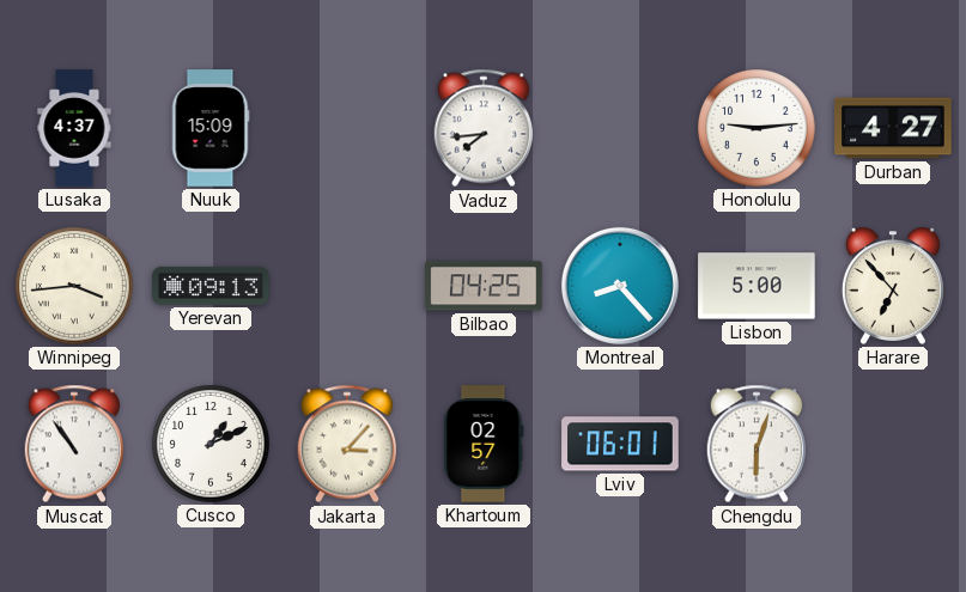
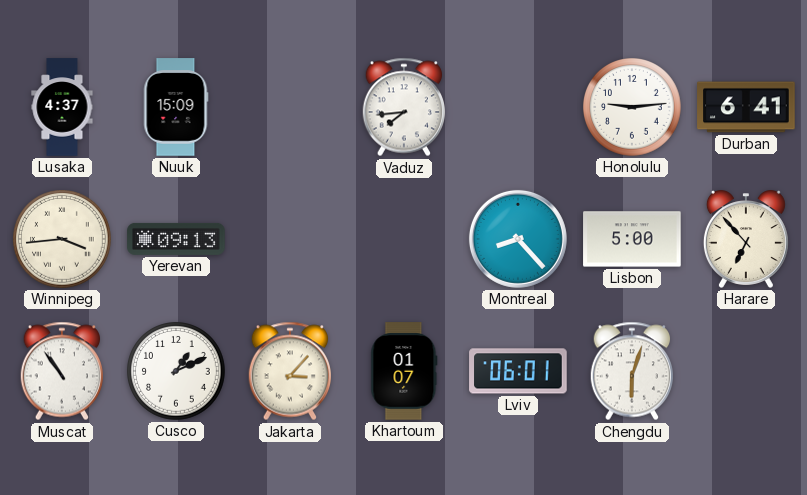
Durban: 4:27 -> 6:41 (746, 107)
Bilbao: 04:25 -> none (484, 286)
Khartoum: 02:57 -> 01:07 (404, 371)
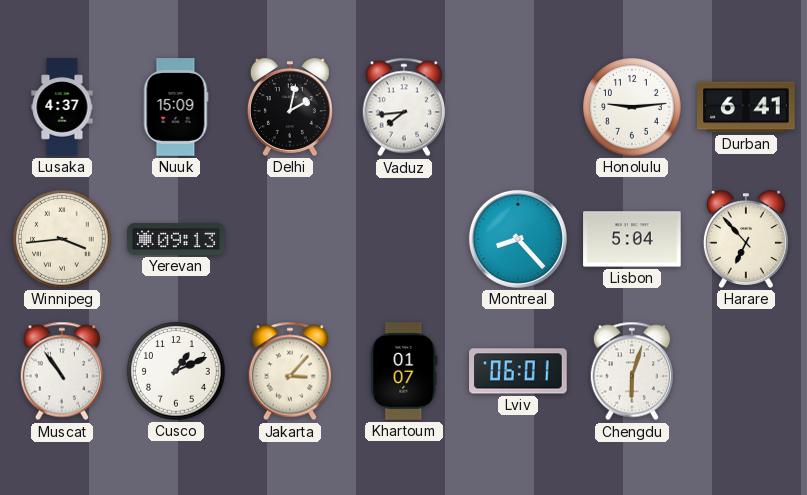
Delhi: none -> 2:02 (290, 107)
Lisbon: 5:00 -> 5:04 (632, 239)
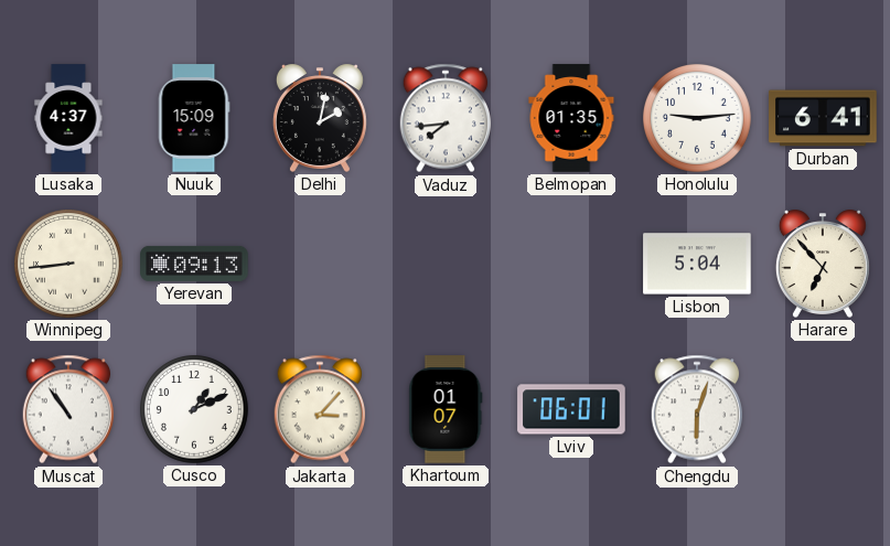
Belmopan: none -> 01:35 (571, 118)
Winnipeg: 3:44 -> 8:44 (69, 265)
Montreal: 8:23 -> none (518, 239)
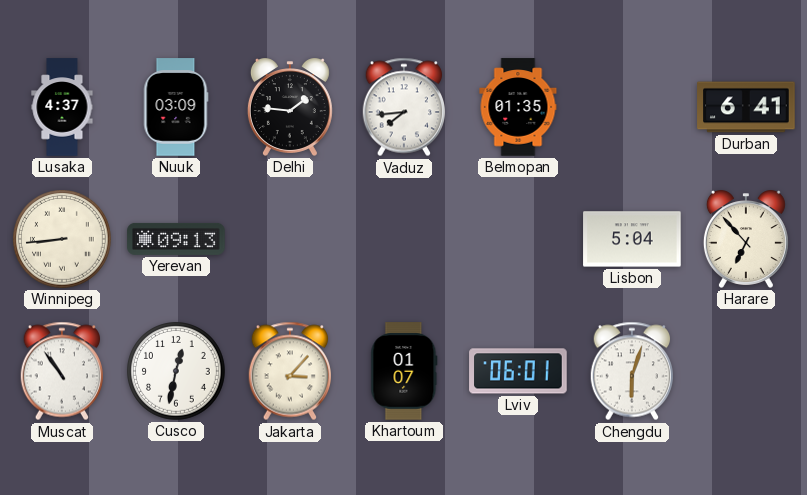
Nuuk: 15:09 -> 03:09 (176, 107)
Delhi: 2:02 -> 1:46 (290, 107)
Honolulu: 9:14 -> none (698, 119)
Cusco: 1:11 -> 12:32 (177, 372)
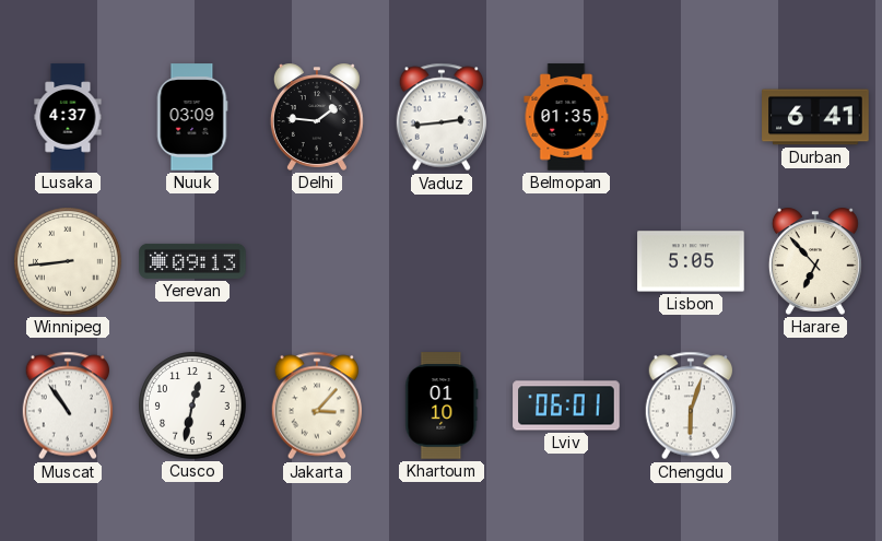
Vaduz: 7:44 -> 2:44 (442, 117)
Lisbon: 5:04 -> 5:05 (691, 261)
Khartoum: 01:07 -> 01:10 (442, 405)
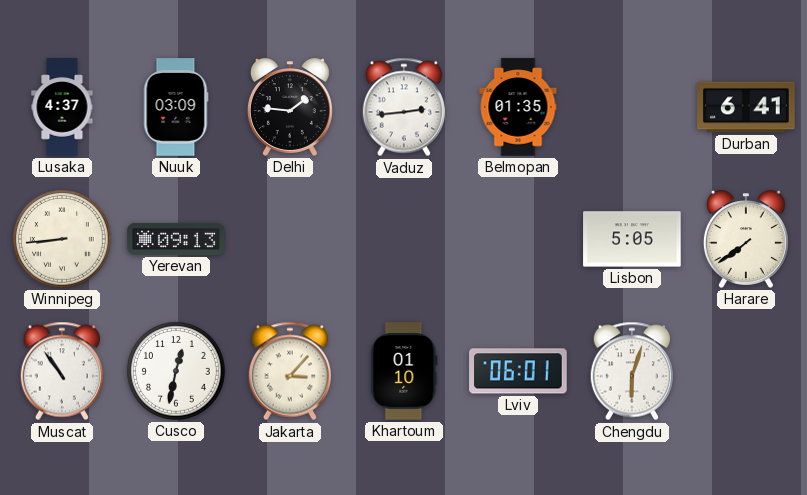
Harare: 6:53 -> 7:39 (746, 239)
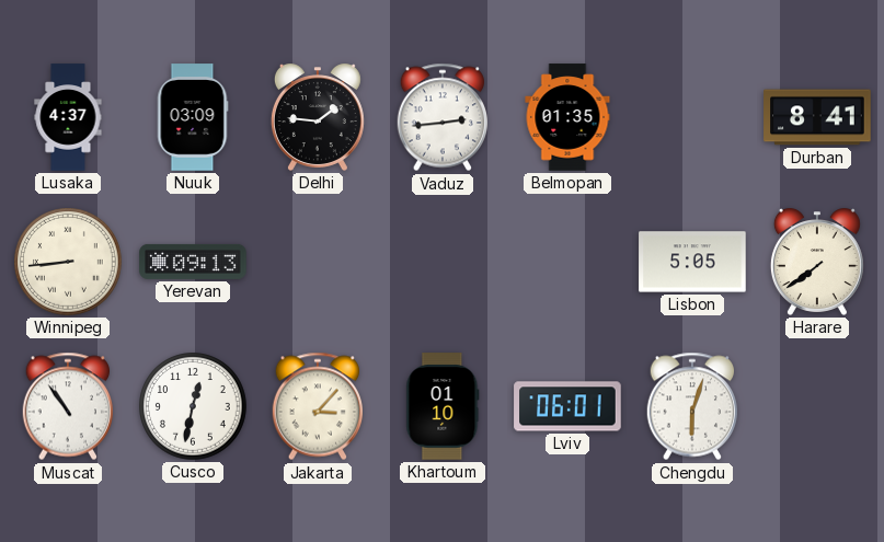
Durban: 6:41 -> 8:41 (817, 117)
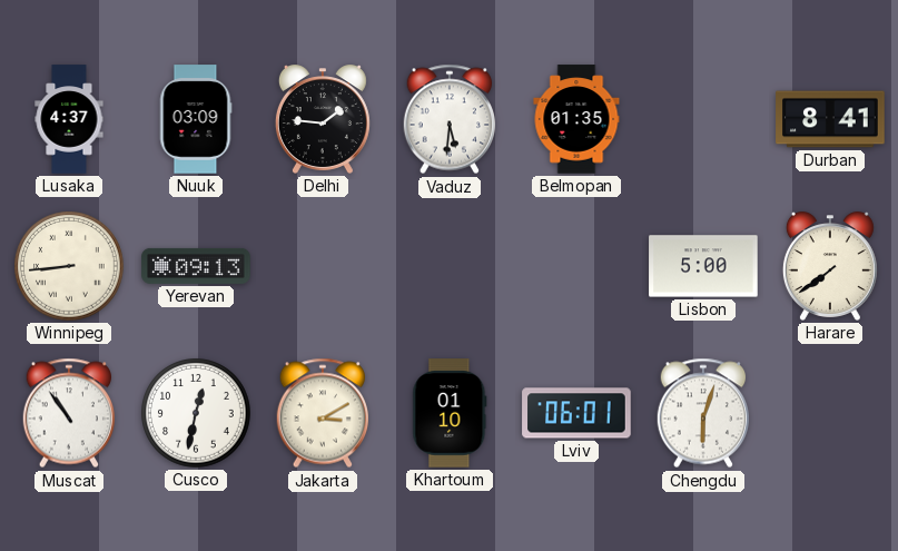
Vaduz: 2:44 -> 5:31 (450, 119)
Lisbon: 5:05 -> 5:00 (703, 266)
Jakarta: 3:07 -> 3:10 (323, 413)
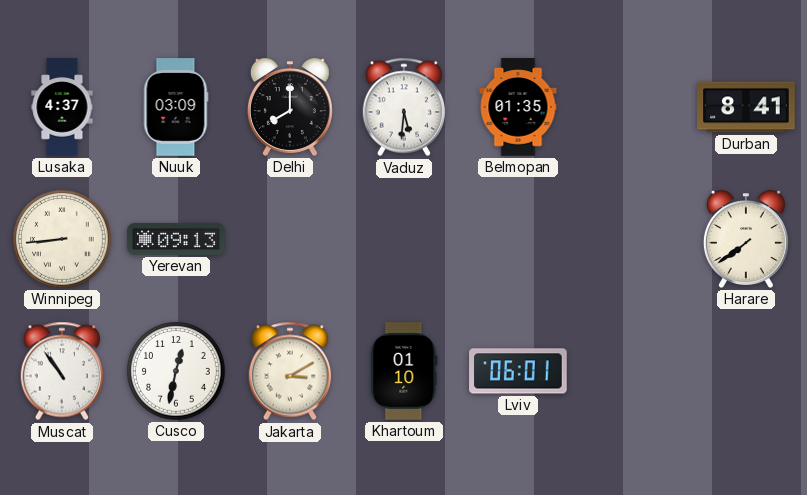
Delhi: 1:46 -> 8:00 (290, 107)
Lisbon: 5:00 -> none (703, 266)
Chengdu: 6:03 -> none (703, 413)
